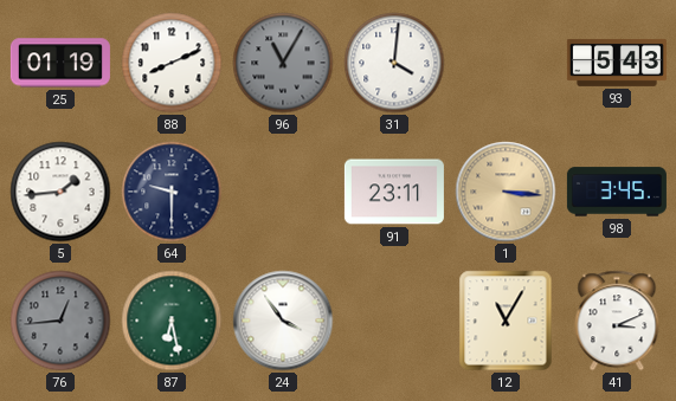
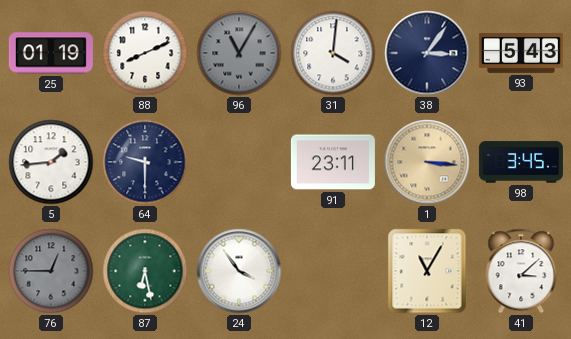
38: none -> 3:06 (427, 53)
76: 12:44 -> 12:45 (51, 271)
41: 3:11 -> 3:08 (521, 271)
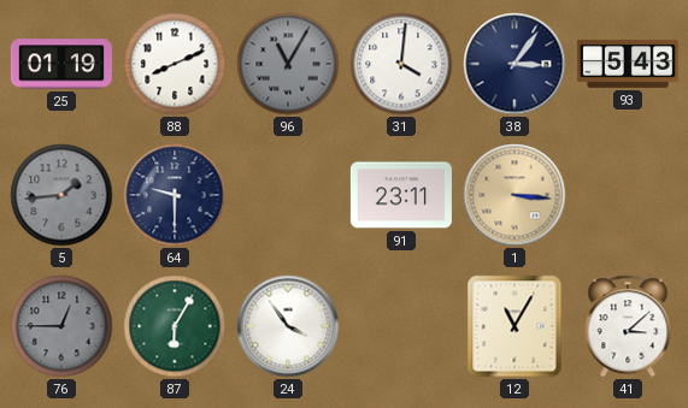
5 dial: white -> grey (61, 195)
98: 3:45 -> none (521, 162)
87: 6:28 -> 6:05 (175, 326)
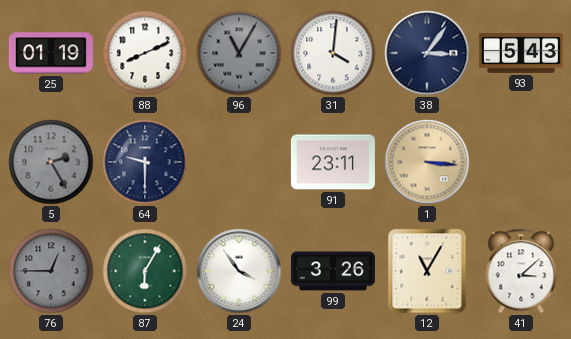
5: 1:44 -> 2:25 (51, 162)
99: none -> 3:26 (333, 271)
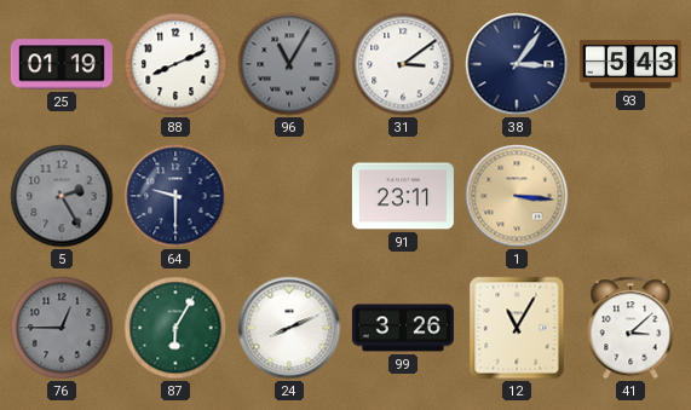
31: 4:01 -> 3:09 (403, 64)
24: 3:54 -> 8:11 (289, 328)
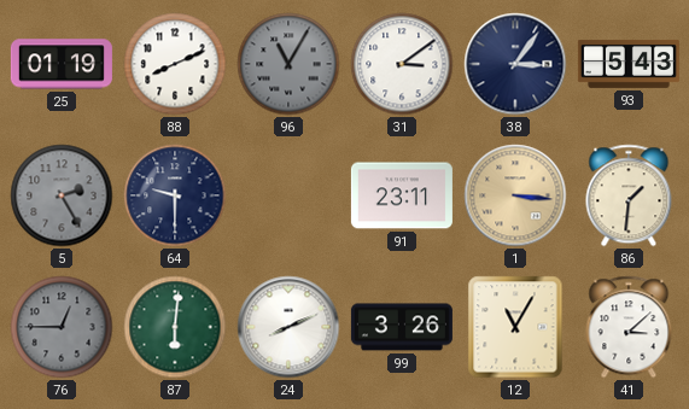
86: none -> 1:31 (629, 195)
87: 6:05 -> 6:01 (175, 327)
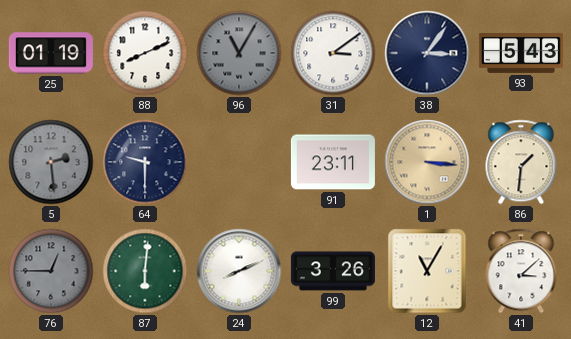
5: 2:25 -> 2:29 (51, 162)
